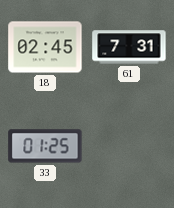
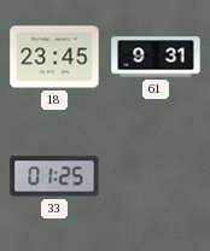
18: 02:45 -> 23:45 (54, 57)
61: 7:31 -> 9:31 (156, 57)
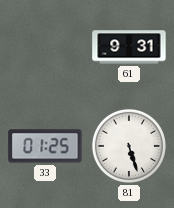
18: 23:45 -> none (54, 57)
81: none -> 5:27 (129, 146)
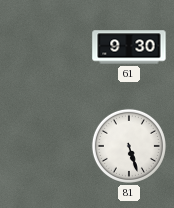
61: 9:31 -> 9:30 (129, 47)
33: 01:25 -> none (45, 146)
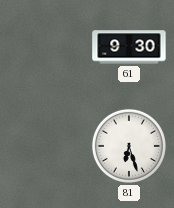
81: 5:27 -> 6:27 (129, 146)
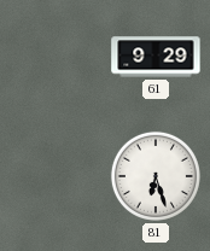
61: 9:30 -> 9:29 (156, 57)
